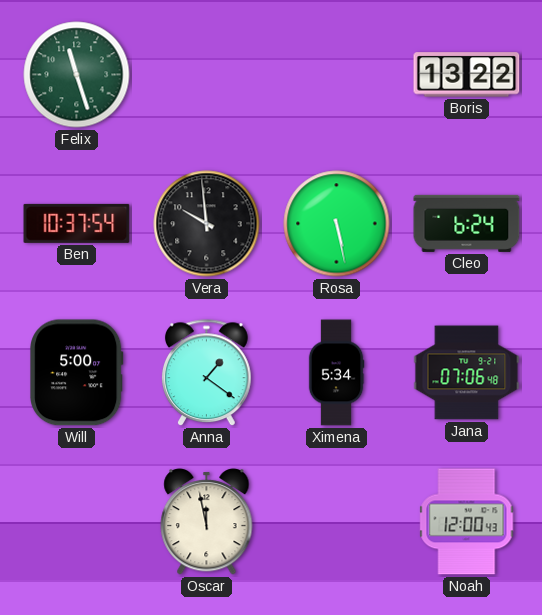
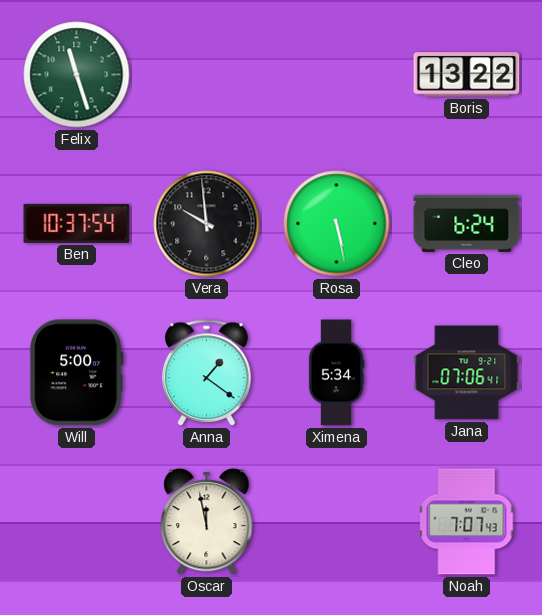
Jana: 07:06:48 -> 07:06:41 (467, 373)
Noah: 12:00 -> 7:07 (467, 522)
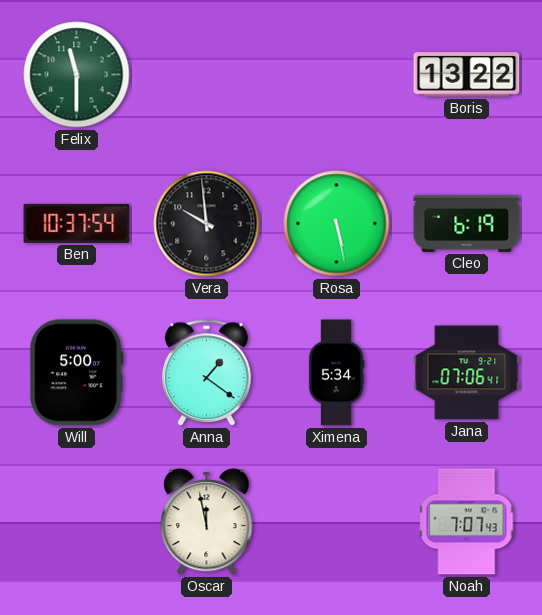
Felix: 11:27 -> 11:30 (77, 75)
Cleo: 6:24 -> 6:19 (467, 223)
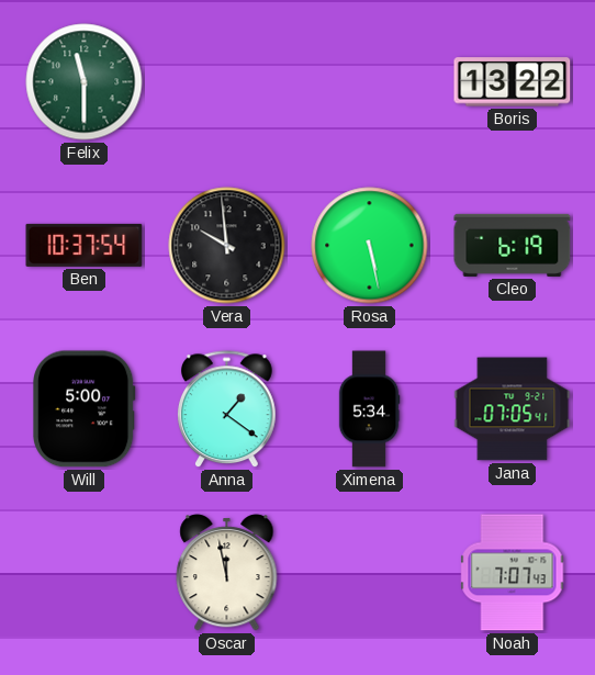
Jana: 07:06 -> 07:05 (513, 409)
